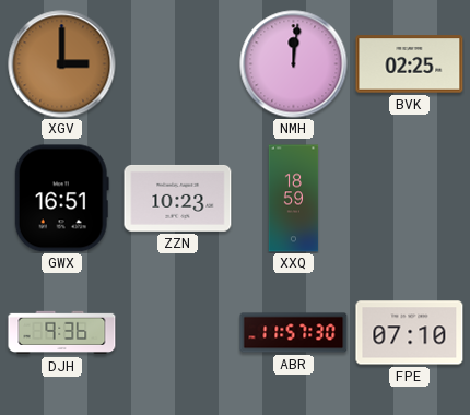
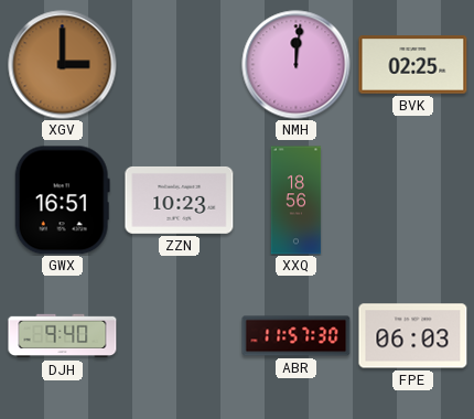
XXQ: 18:59 -> 18:56 (297, 201)
DJH: 9:36 -> 9:40 (63, 336)
FPE: 07:10 -> 06:03 (413, 336)
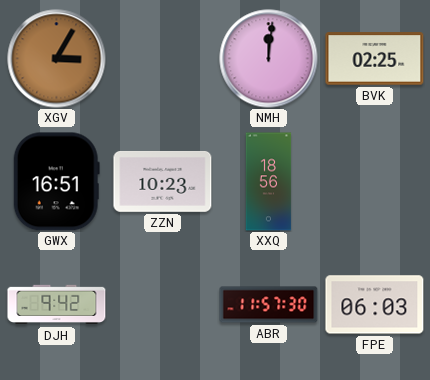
XGV: 3:00 -> 3:05 (57, 59)
DJH: 9:40 -> 9:42 (57, 305)
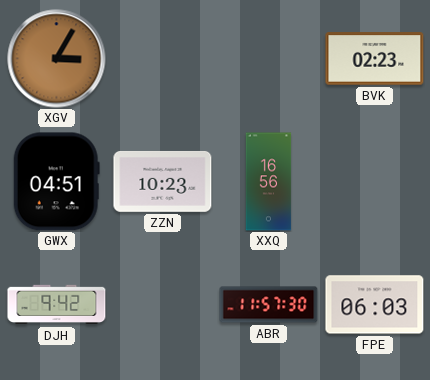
NMH: 12:01 -> none (269, 59)
BVK: 02:25 -> 02:23 (375, 59)
GWX: 16:51 -> 04:51 (56, 182)
XXQ: 18:56 -> 16:56 (269, 182)
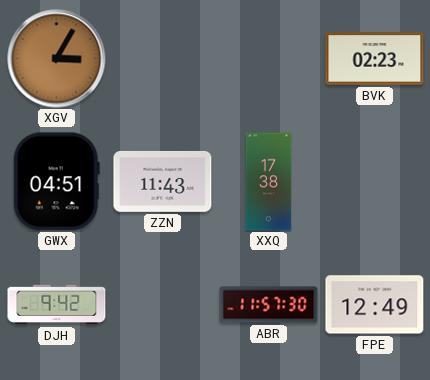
ZZN: 10:23 -> 11:43 (163, 181)
XXQ: 16:56 -> 17:38 (269, 182)
FPE: 06:03 -> 12:49 (375, 305)
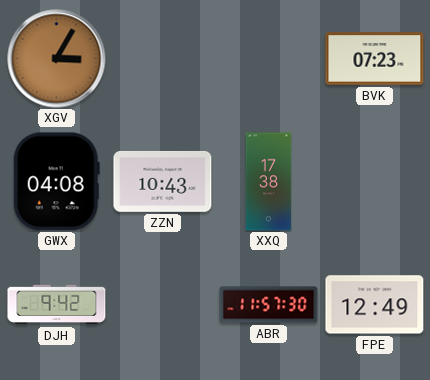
BVK: 02:23 -> 07:23 (375, 59)
GWX: 04:51 -> 04:08 (56, 182)
ZZN: 11:43 -> 10:43 (163, 181)
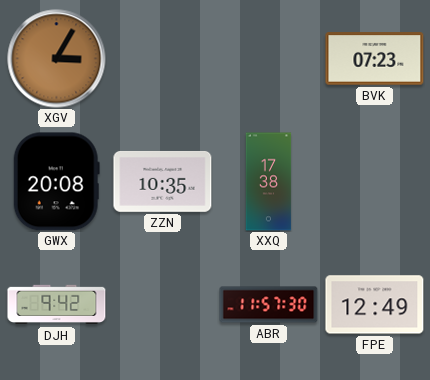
GWX: 04:08 -> 20:08 (56, 182)
ZZN: 10:43 -> 10:35 (163, 181)
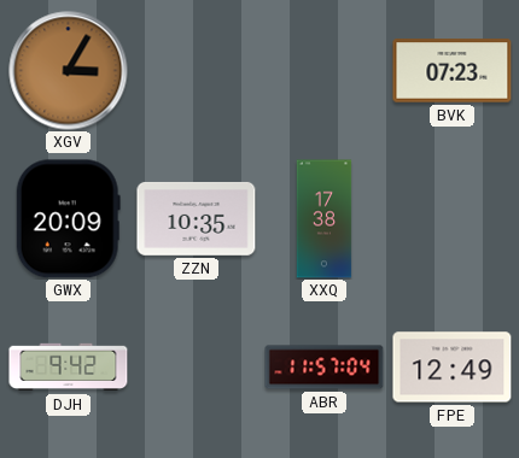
GWX: 20:08 -> 20:09 (68, 219)
ABR: 11:57:30 -> 11:57:04 (325, 368)
